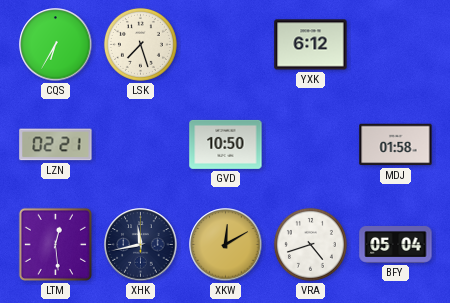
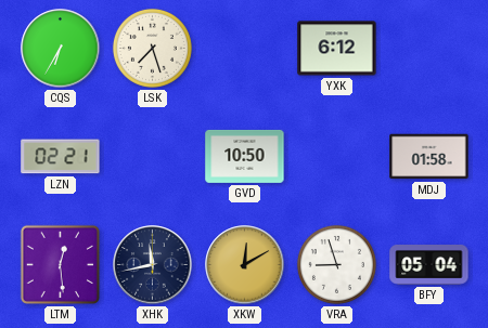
VRA: 4:42 -> 8:57 (336, 264)
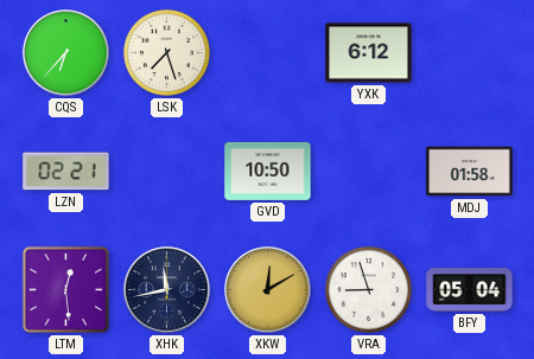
CQS: 6:35 -> 6:37 (66, 53)
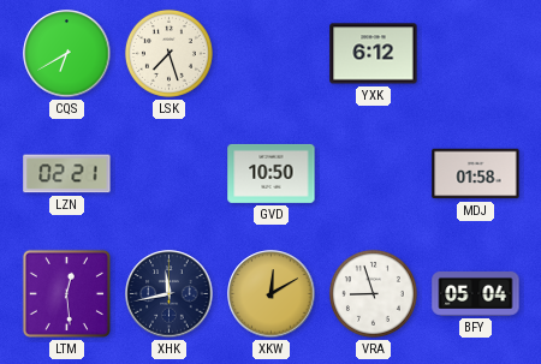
CQS: 6:37 -> 6:40 (67, 54)
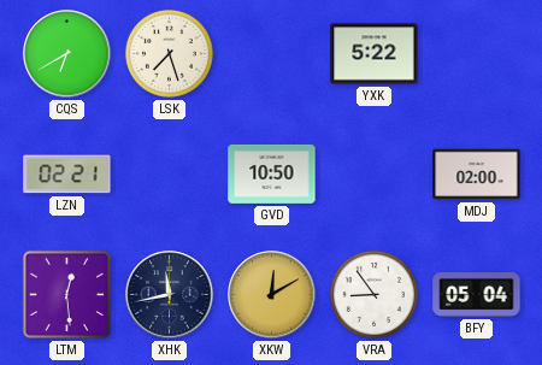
YXK: 6:12 -> 5:22 (375, 54)
MDJ: 01:58 -> 02:00 (477, 175)
VRA: 8:57 -> 8:54 (373, 294)
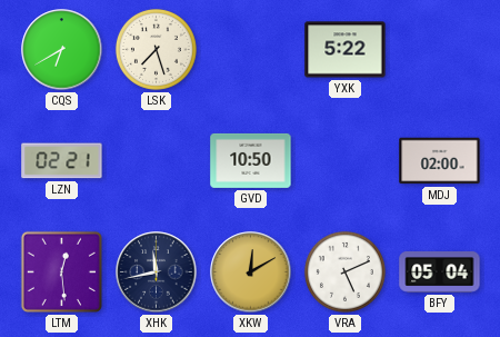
VRA: 8:54 -> 5:11 (344, 271)
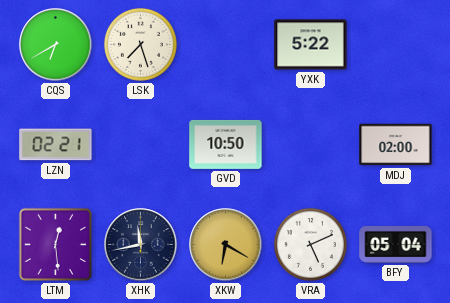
XKW: 12:10 -> 6:20 (226, 245)
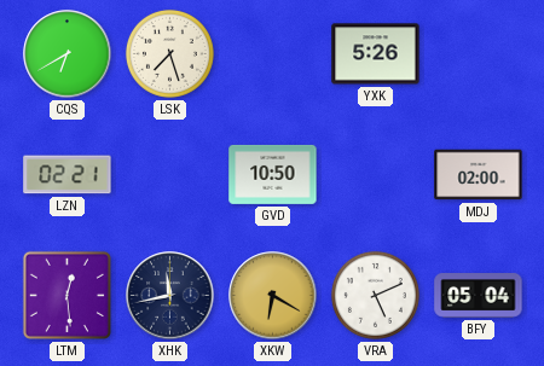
YXK: 5:22 -> 5:26 (376, 54)
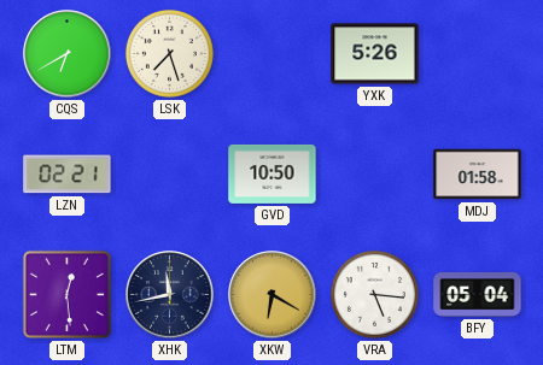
MDJ: 02:00 -> 01:58 (478, 175)
VRA: 5:11 -> 5:16 (374, 294)
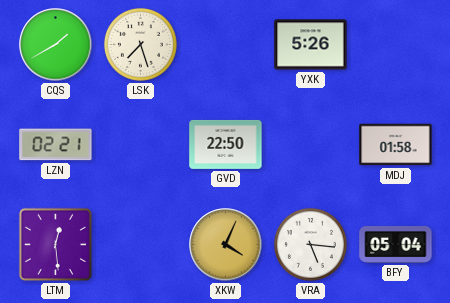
CQS: 6:40 -> 1:40 (56, 45)
GVD: 10:50 -> 22:50 (226, 144)
XHK: 11:43 -> none (170, 295)
XKW: 6:20 -> 4:04 (226, 245)
